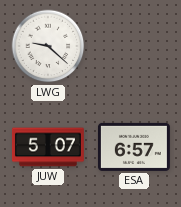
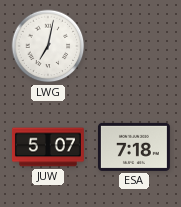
LWG: 9:22 -> 7:02 (48, 46)
ESA: 6:57 -> 7:18 (134, 147)
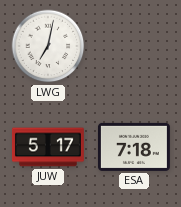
JUW: 5:07 -> 5:17 (48, 147)
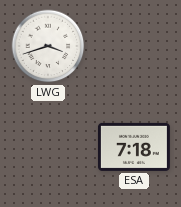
LWG: 7:02 -> 3:42 (48, 46)
JUW: 5:17 -> none (48, 147)
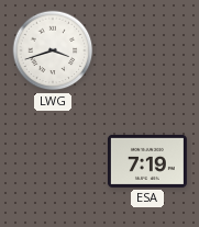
ESA: 7:18 -> 7:19 (147, 161)
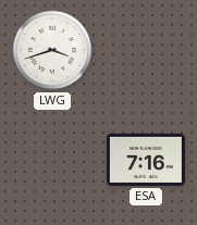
ESA: 7:19 -> 7:16 (146, 160)
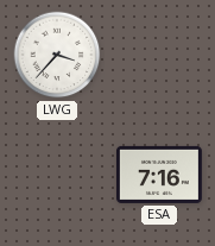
LWG: 3:42 -> 3:37 (57, 55)
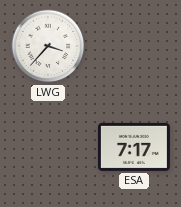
ESA: 7:16 -> 7:17 (134, 147)
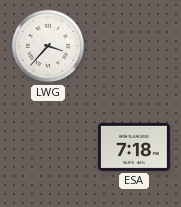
ESA: 7:17 -> 7:18 (134, 147)
